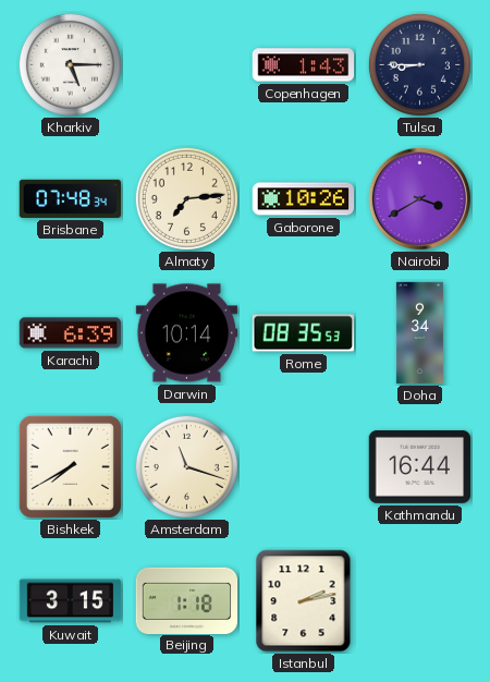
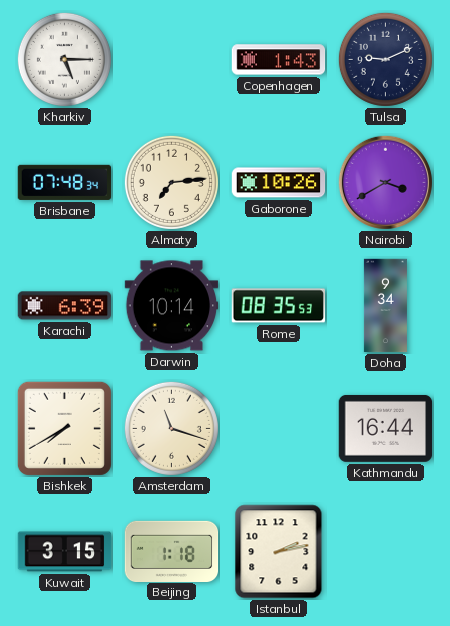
Tulsa: 8:45 -> 9:11 (385, 59)
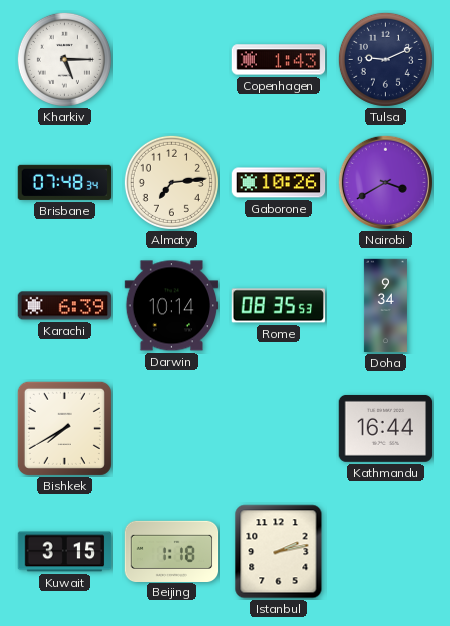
Amsterdam: 11:18 -> none (171, 428)
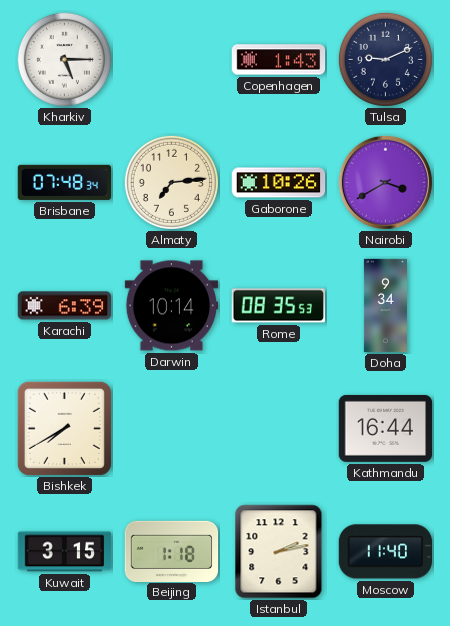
Moscow: none -> 11:40 (385, 552)
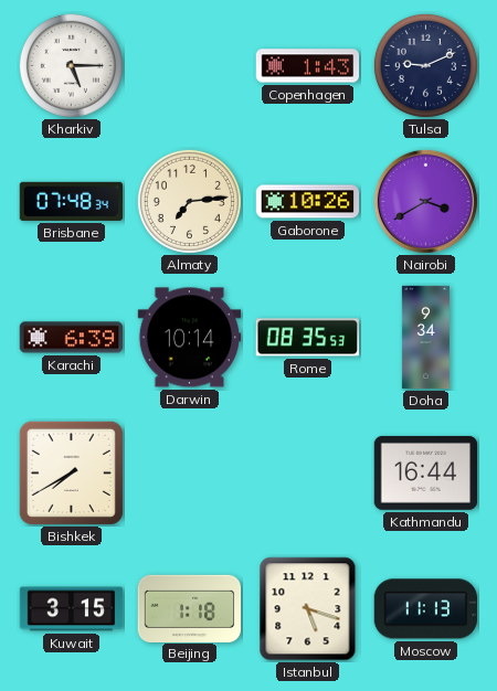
Istanbul: 2:13 -> 5:18 (308, 609)
Moscow: 11:40 -> 11:13 (425, 609)
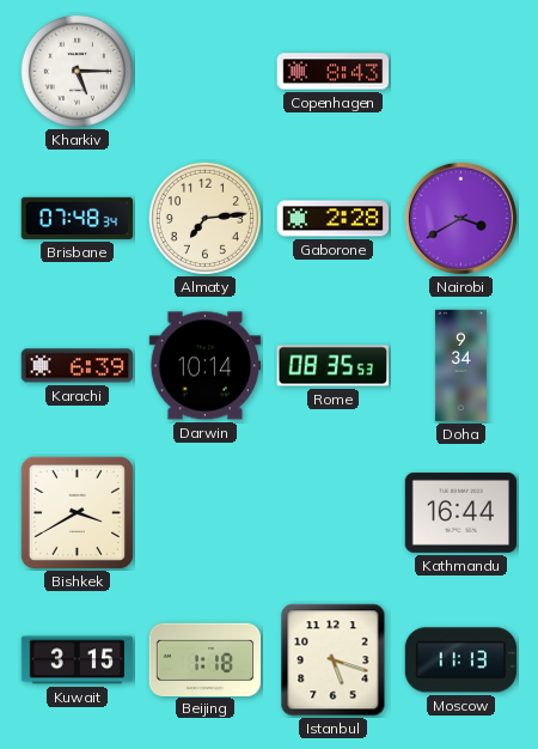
Copenhagen: 1:43 -> 8:43 (334, 72)
Tulsa: 9:11 -> none (425, 65)
Gaborone: 10:26 -> 2:28 (334, 219)
Bishkek: 7:40 -> 3:40 (77, 512)
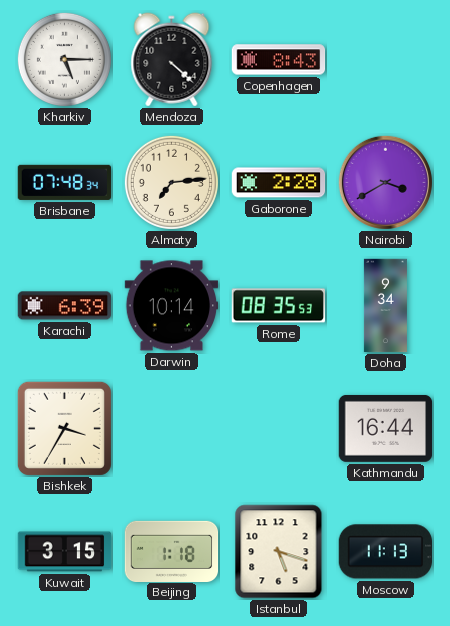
Mendoza: none -> 4:22 (172, 60)
Bishkek: 3:40 -> 3:35 (64, 428)
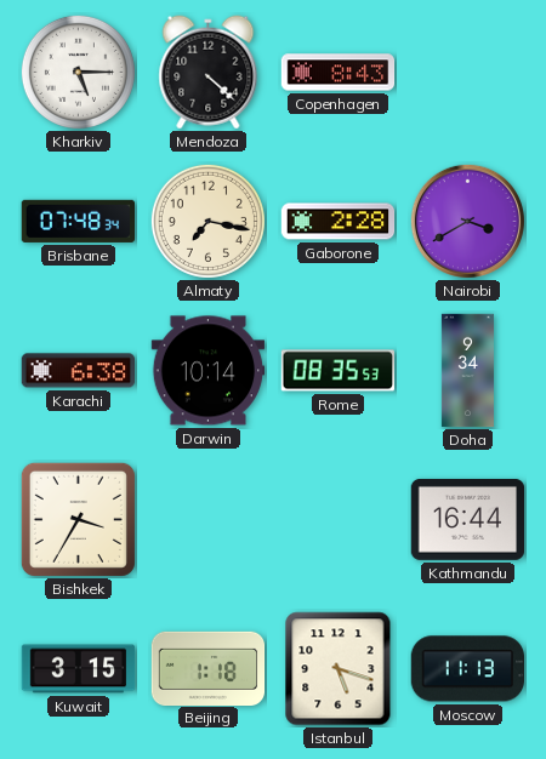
Almaty: 7:14 -> 7:17 (207, 221)
Karachi: 6:39 -> 6:38 (79, 371)
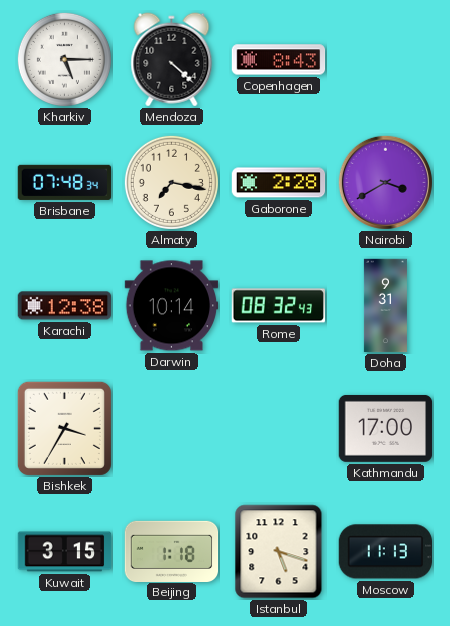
Karachi: 6:38 -> 12:38 (65, 306)
Rome: 08:35 -> 08:32 (279, 306)
Doha: 9:34 -> 9:31 (385, 306)
Kathmandu: 16:44 -> 17:00 (386, 428)
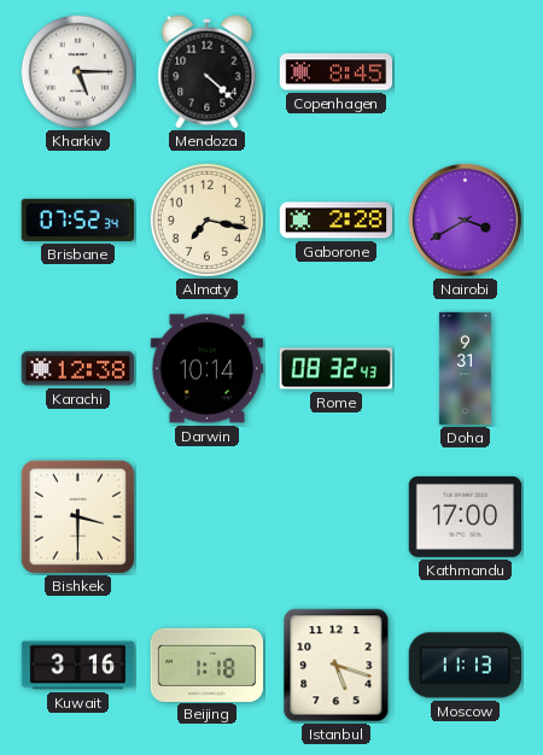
Copenhagen: 8:43 -> 8:45 (337, 72)
Brisbane: 07:48 -> 07:52 (77, 220)
Bishkek: 3:35 -> 3:30 (77, 516)
Kuwait: 3:15 -> 3:16 (78, 666)
